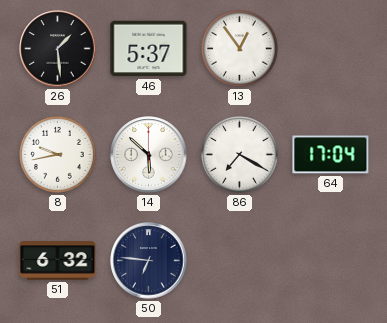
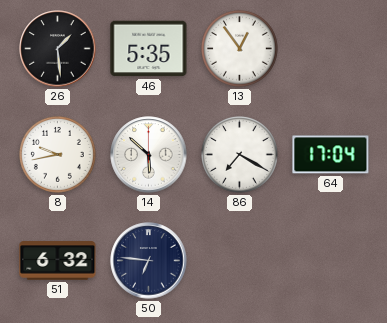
46: 5:37 -> 5:35 (149, 49)
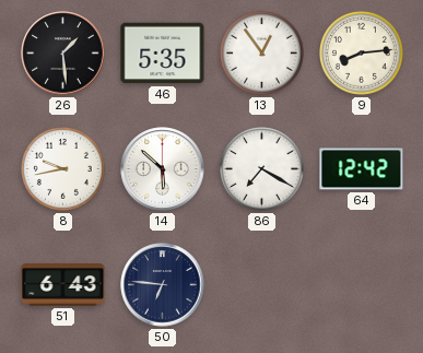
9: none -> 8:14 (361, 52)
64: 17:04 -> 12:42 (362, 169)
51: 6:32 -> 6:43 (63, 285)
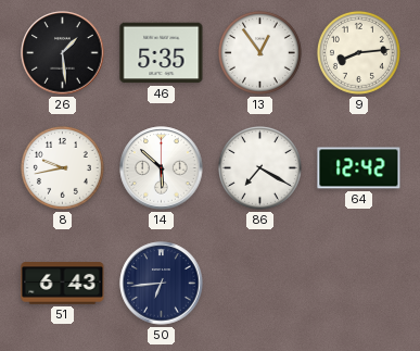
50: 6:46 -> 6:44 (162, 284)
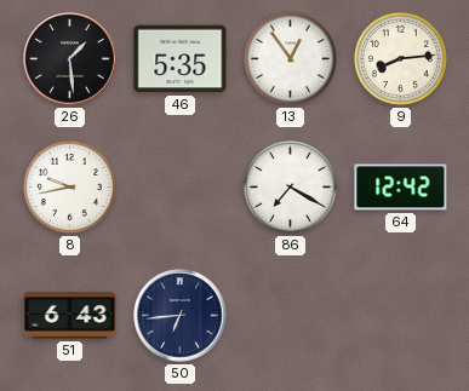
14: 5:52 -> none (162, 168)
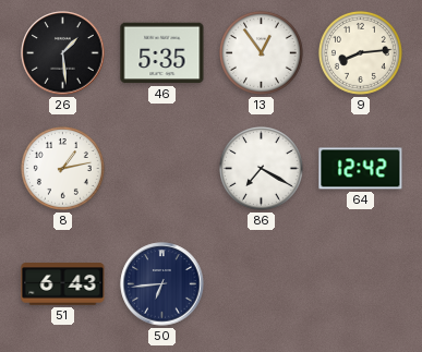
8: 9:43 -> 1:13 (62, 168)
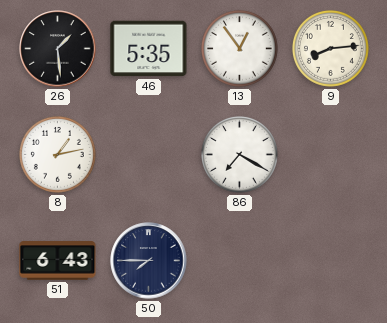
64: 12:42 -> none (361, 169)
50: 6:44 -> 7:45 (149, 261)
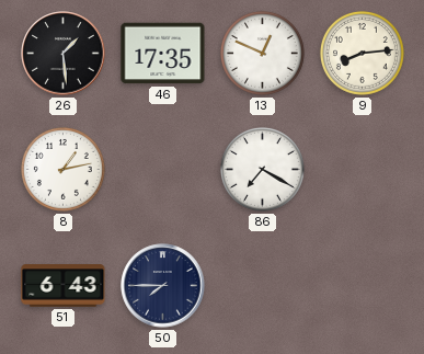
46: 5:35 -> 17:35 (163, 54)
13: 12:54 -> 12:49 (262, 53)
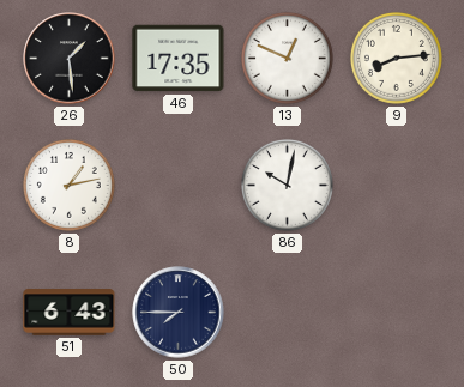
86: 7:20 -> 10:02 (287, 185)
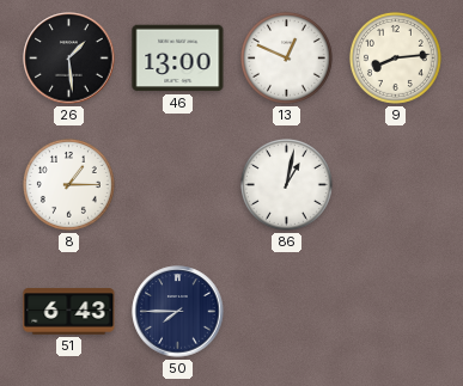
46: 17:35 -> 13:00 (178, 59)
8: 1:13 -> 1:15 (68, 184)
86: 10:02 -> 1:02 (286, 184)
